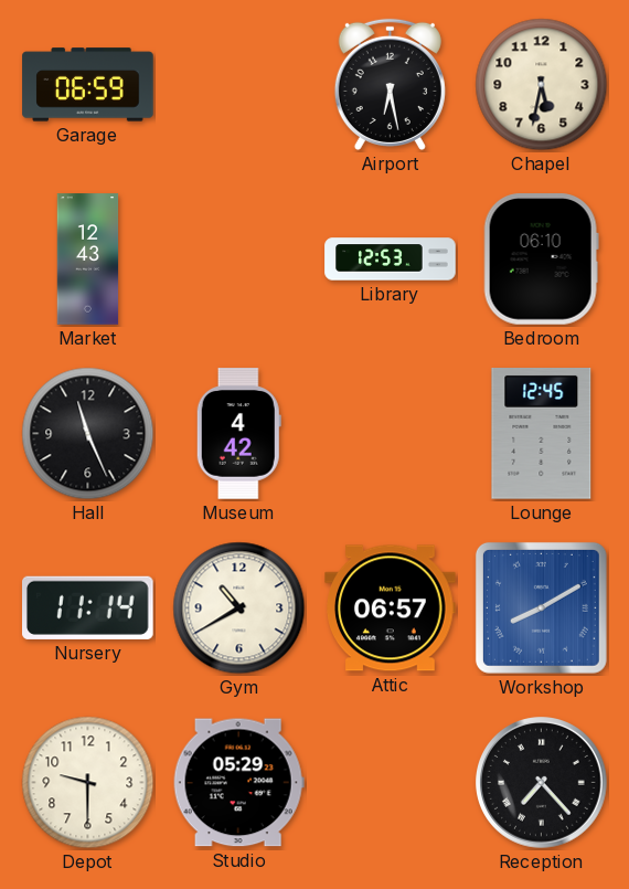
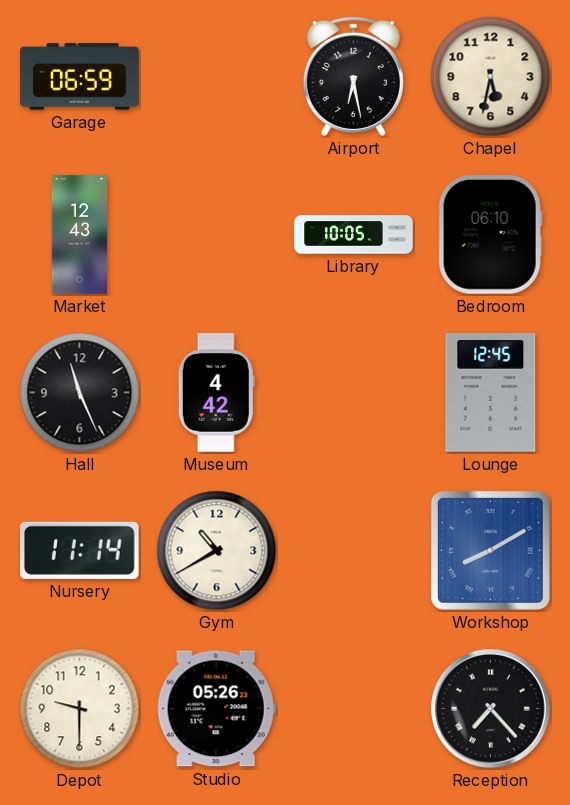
Library: 12:53 -> 10:05 (354, 235)
Attic: 06:57 -> none (391, 608)
Studio: 05:29 -> 05:26 (216, 709)
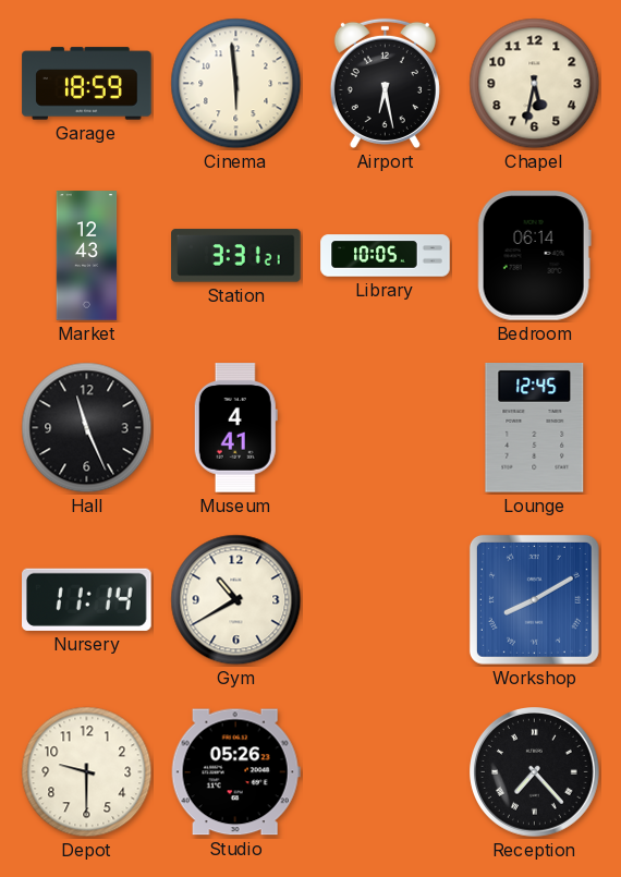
Garage: 06:59 -> 18:59 (87, 84)
Cinema: none -> 5:59 (236, 84)
Station: none -> 3:31 (236, 256)
Bedroom: 06:10 -> 06:14 (534, 256)
Museum: 4:42 -> 4:41 (235, 428)
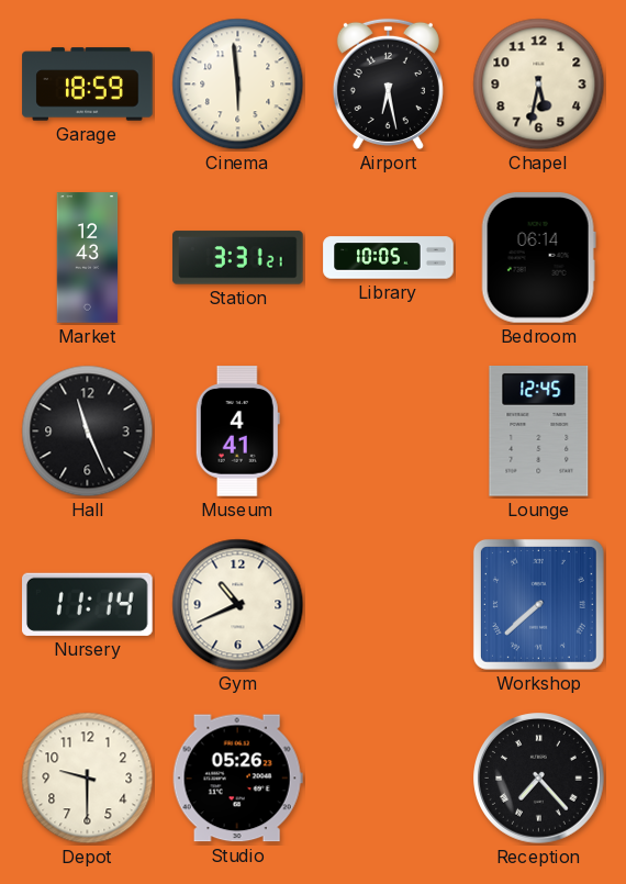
Gym: 10:40 -> 10:41 (238, 605)
Workshop: 8:10 -> 7:38 (538, 604)
